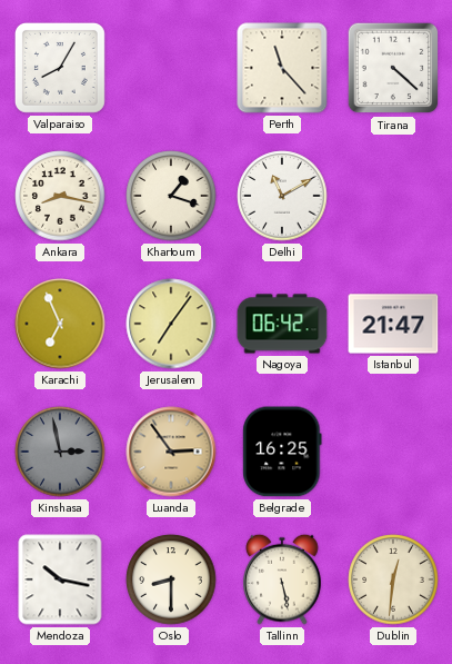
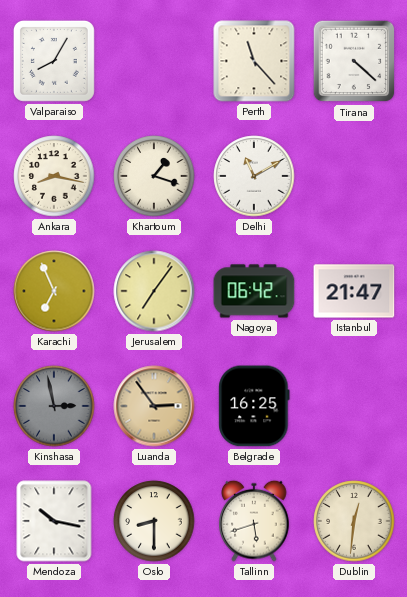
Tallinn: 5:28 -> 5:42 (254, 521)
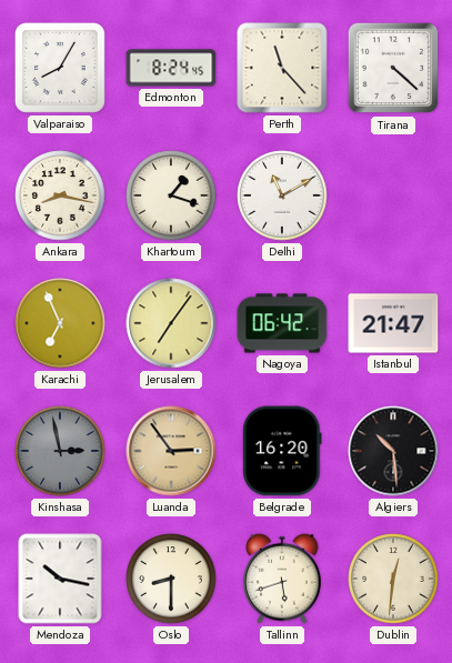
Edmonton: none -> 8:24 (171, 68)
Belgrade: 16:25 -> 16:20 (282, 451)
Algiers: none -> 10:29 (393, 451)
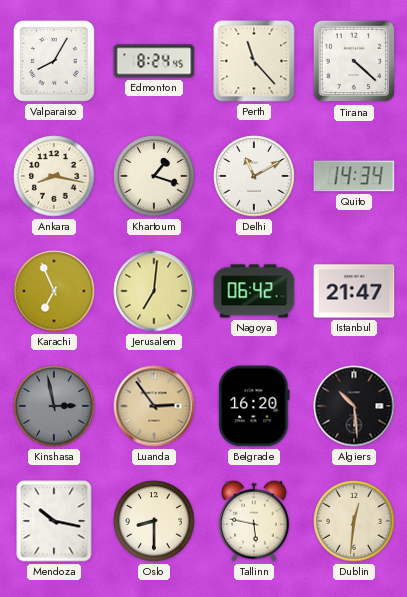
Quito: none -> 14:34 (354, 176)
Jerusalem: 7:06 -> 7:01 (154, 291)
Tallinn: 5:42 -> 5:47 (254, 521)
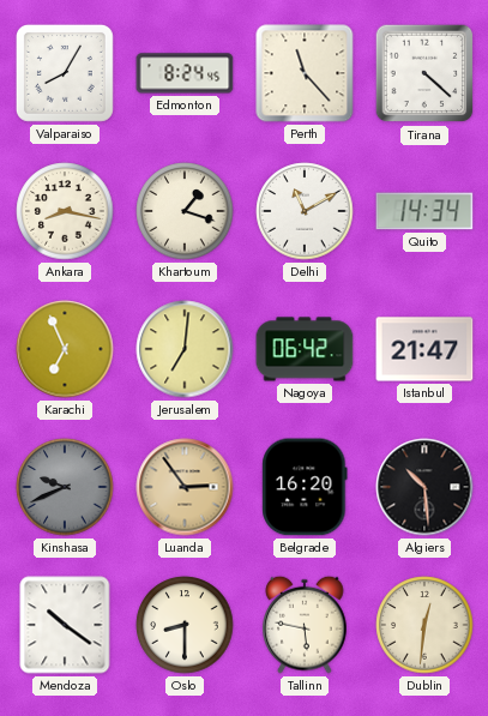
Kinshasa: 2:58 -> 9:41 (65, 487)
Mendoza: 10:17 -> 10:21 (65, 625)
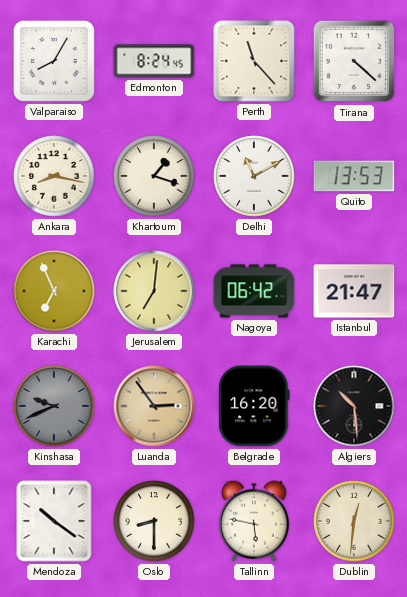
Quito: 14:34 -> 13:53 (354, 176)
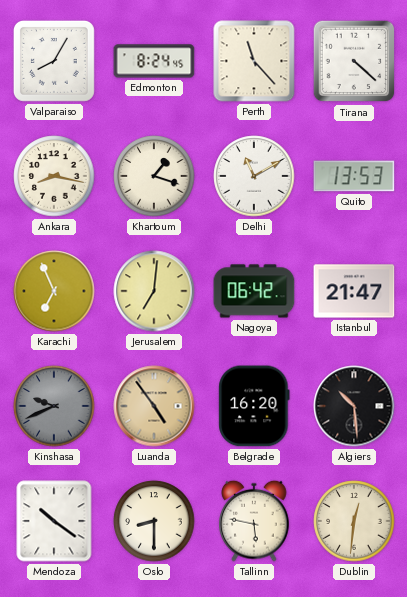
Luanda: 2:54 -> 4:54 (154, 406)
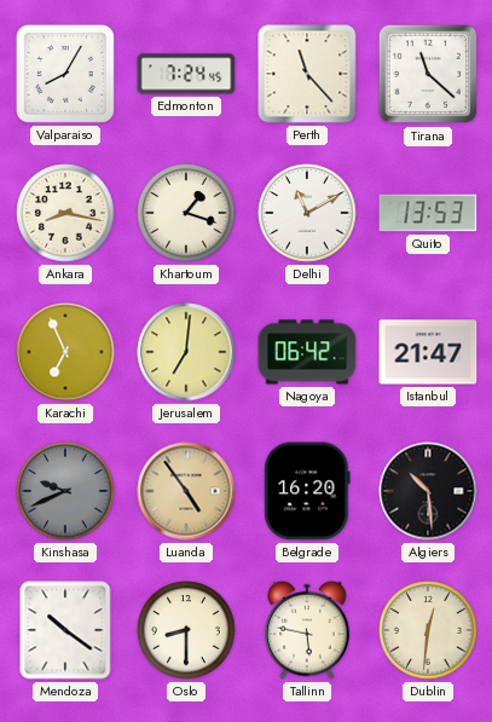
Edmonton: 8:24 -> 7:24 (186, 74)
Tirana: 4:22 -> 11:22 (428, 74)
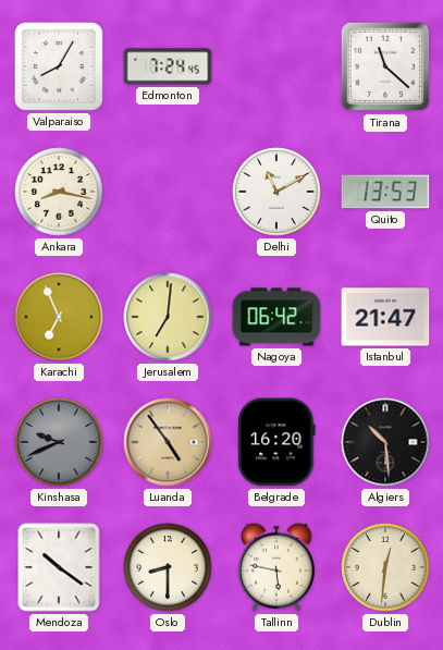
Perth: 11:23 -> none (307, 74)
Khartoum: 1:18 -> none (186, 213)
